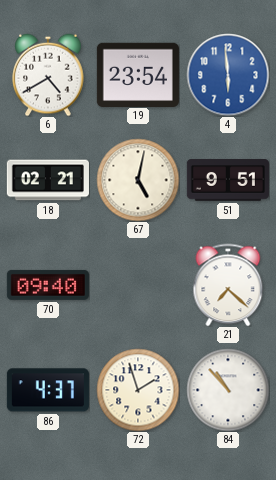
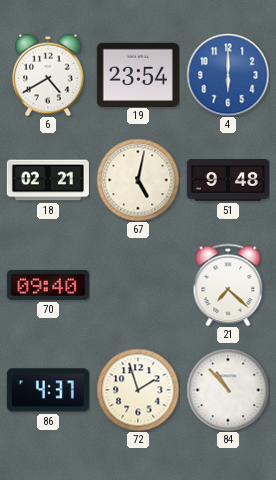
4: 5:59 -> 6:00 (228, 75)
51: 9:51 -> 9:48 (228, 180)
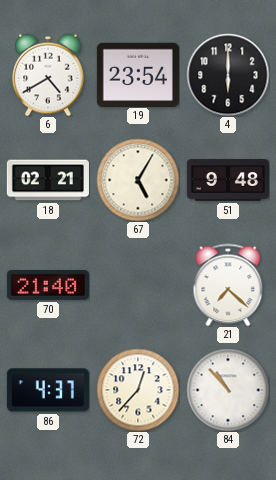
4 dial: blue -> black (228, 75)
67: 5:02 -> 5:05 (138, 180)
70: 09:40 -> 21:40 (48, 285)
72: 1:57 -> 12:37 (138, 390)
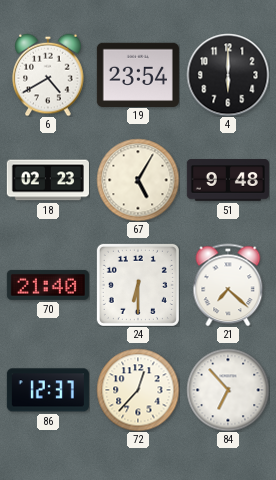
18: 02:21 -> 02:23 (48, 180)
24: none -> 6:30 (138, 285)
86: 4:37 -> 12:37 (48, 390)
84: 10:53 -> 6:53 (228, 390)
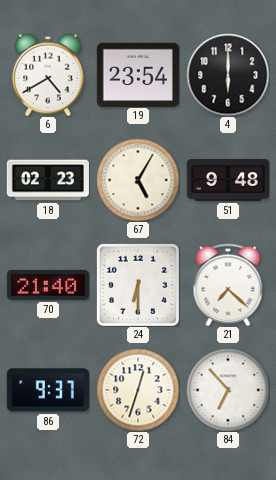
86: 12:37 -> 9:37 (48, 390)
72: 12:37 -> 12:33 (138, 390)
